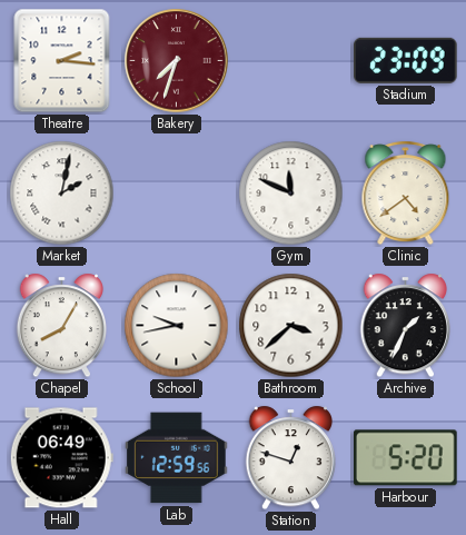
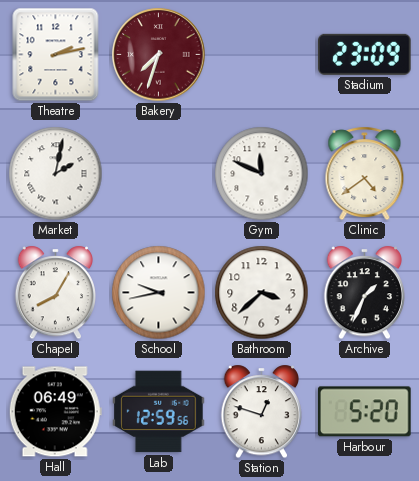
Theatre: 2:16 -> 2:13 (56, 55)
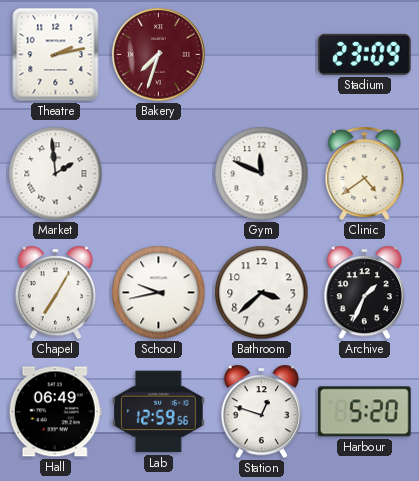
Market: 2:02 -> 1:59 (56, 174)
Chapel: 8:05 -> 7:05 (56, 293)
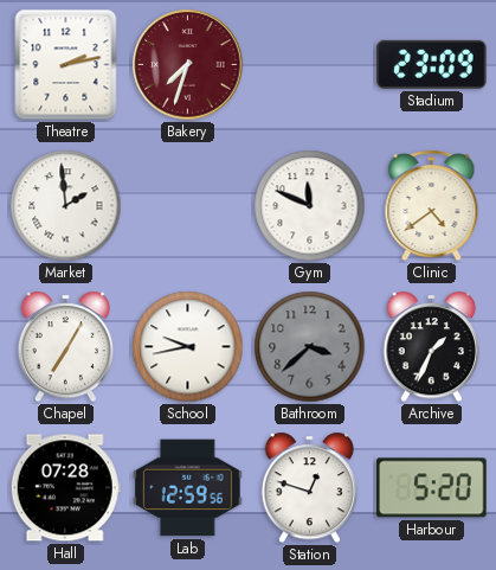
Bathroom dial: white -> grey (310, 347)
Hall: 06:49 -> 07:28 (65, 488)
